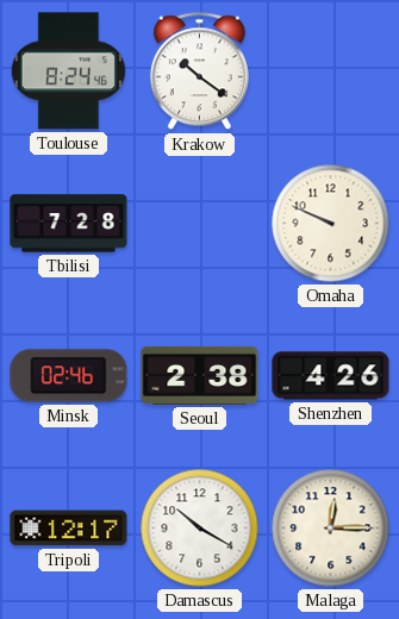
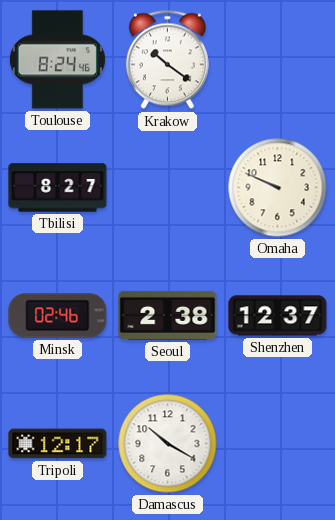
Tbilisi: 7:28 -> 8:27 (58, 188)
Shenzhen: 4:26 -> 12:37 (278, 316)
Malaga: 12:15 -> none (331, 529)
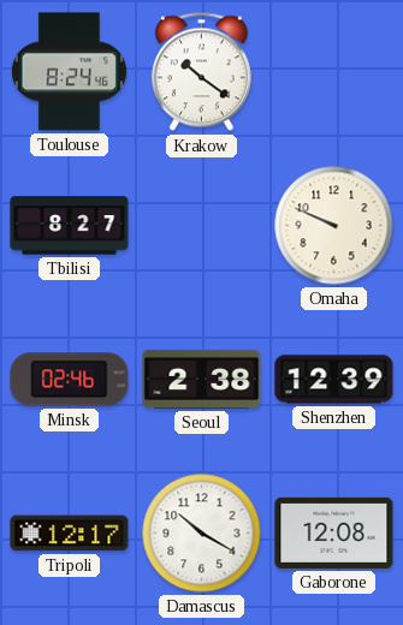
Shenzhen: 12:37 -> 12:39 (334, 380)
Gaborone: none -> 12:08 (334, 532)
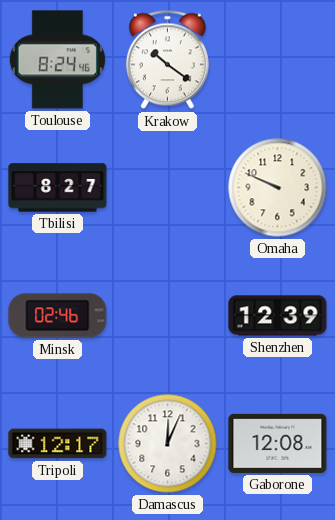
Seoul: 2:38 -> none (202, 379)
Damascus: 10:20 -> 12:04 (168, 444)
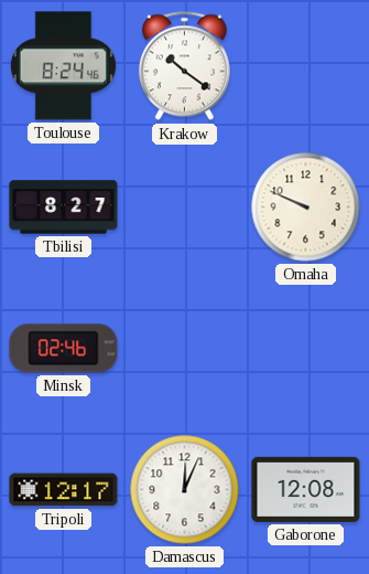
Shenzhen: 12:39 -> none (278, 316)
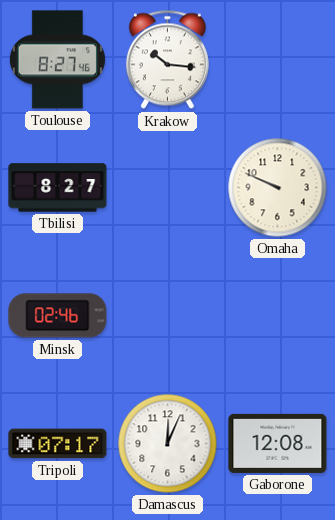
Toulouse: 8:24 -> 8:27 (57, 60)
Krakow: 10:21 -> 10:16 (167, 60)
Tripoli: 12:17 -> 07:17 (58, 444)
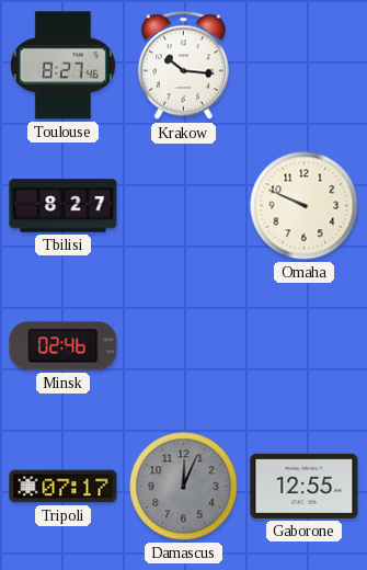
Damascus dial: white -> grey (184, 487)
Gaborone: 12:08 -> 12:55 (305, 486)
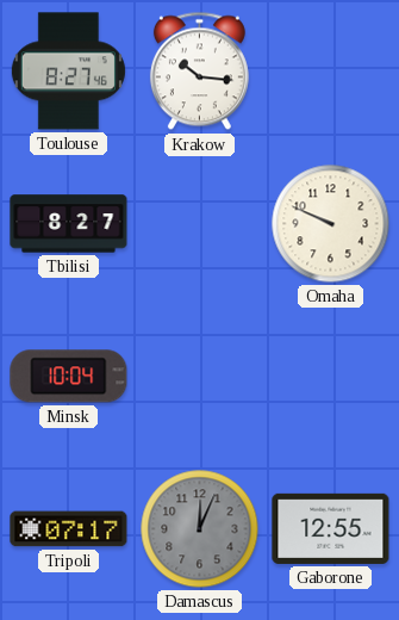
Minsk: 02:46 -> 10:04 (69, 377)
